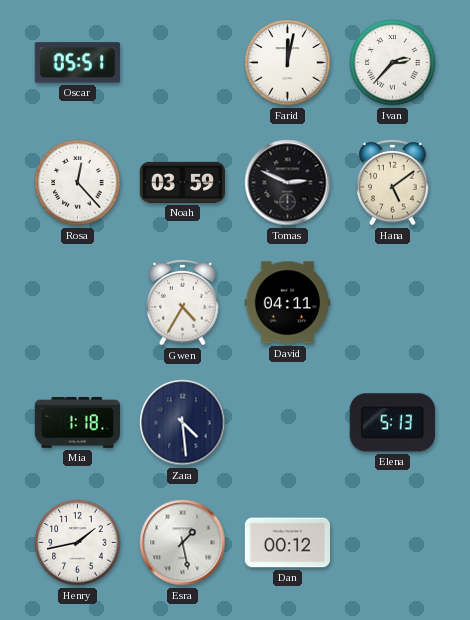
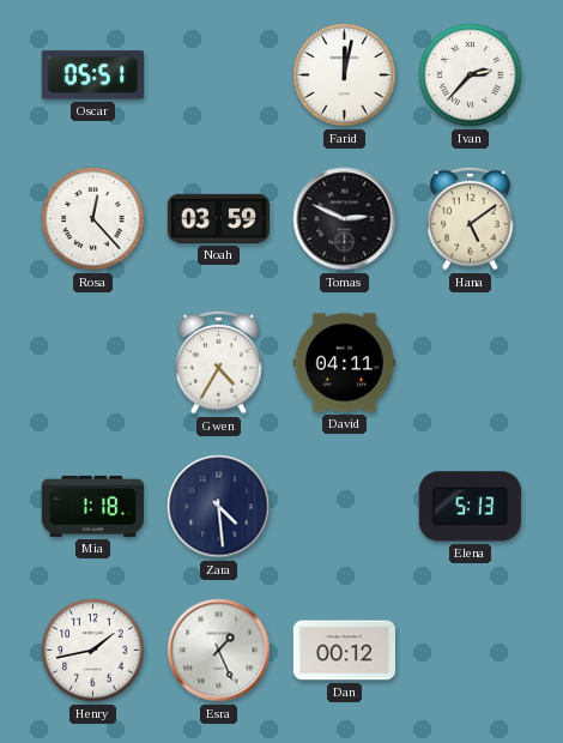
Esra: 1:28 -> 1:26 (219, 651)
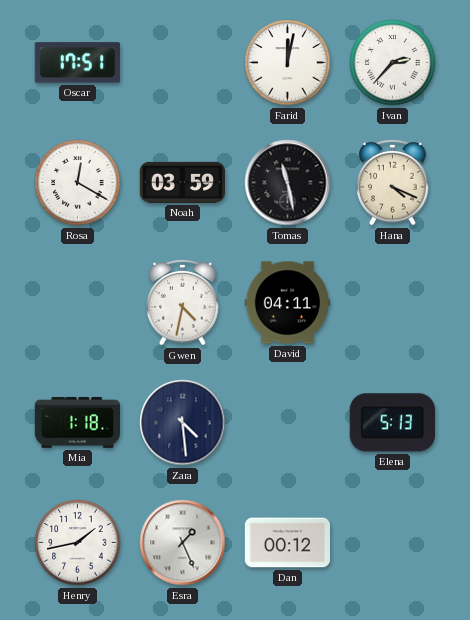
Oscar: 05:51 -> 17:51 (77, 63)
Rosa: 12:23 -> 12:20 (78, 183)
Tomas: 2:49 -> 11:28 (288, 183)
Hana: 5:09 -> 4:19 (393, 182)
Gwen: 4:35 -> 4:32 (183, 302)
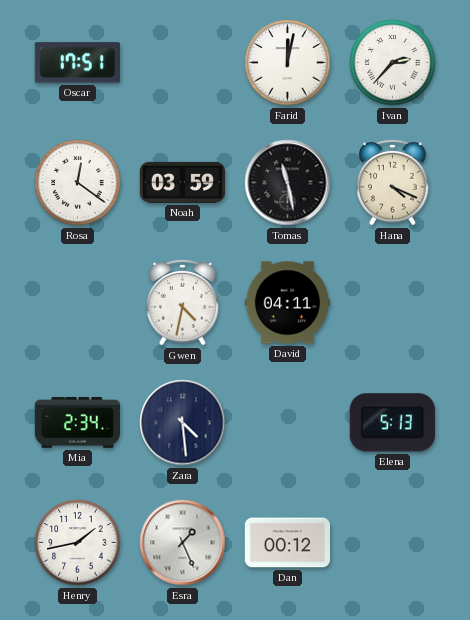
Rosa: 12:20 -> 12:21 (78, 183)
Mia: 1:18 -> 2:34 (77, 422)
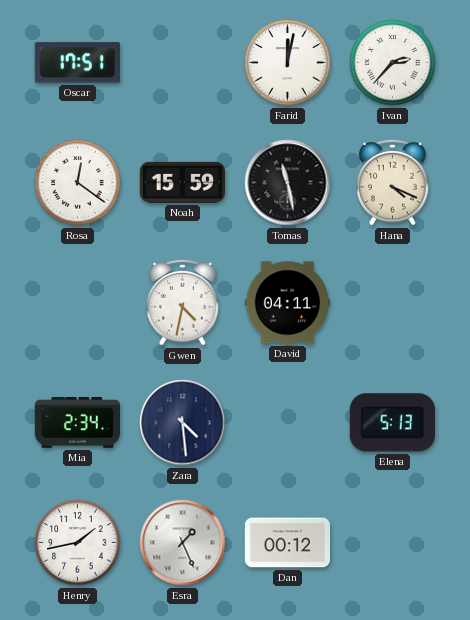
Noah: 03:59 -> 15:59 (182, 182)
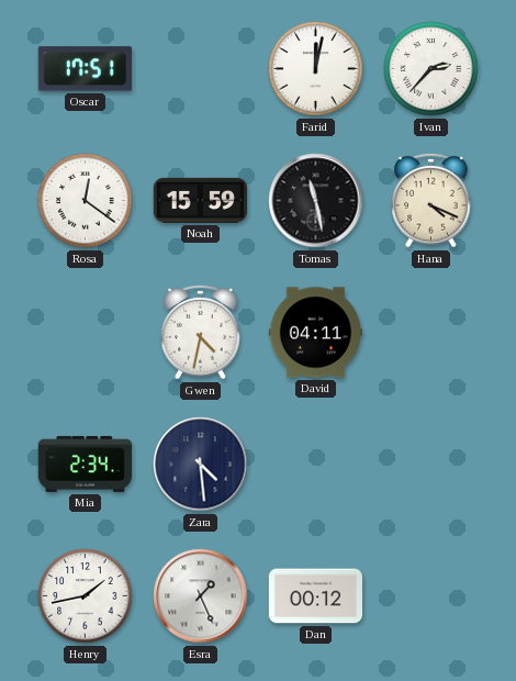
Elena: 5:13 -> none (392, 423)
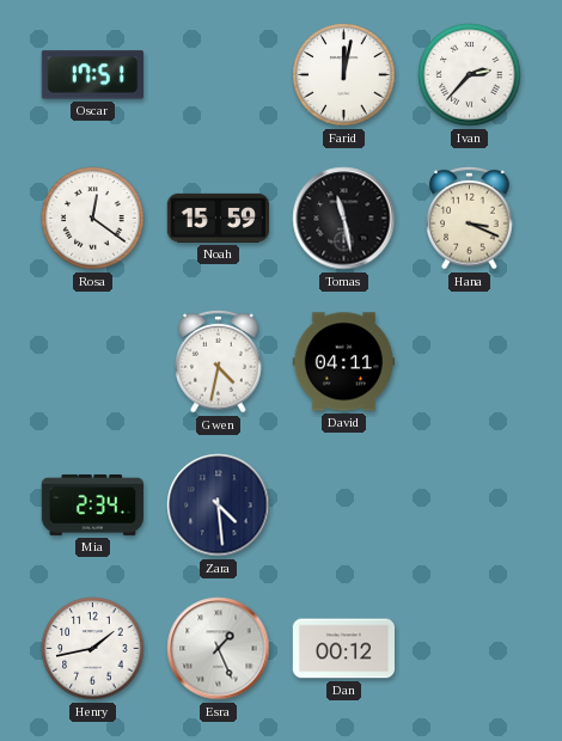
Hana: 4:19 -> 3:19 (470, 218)
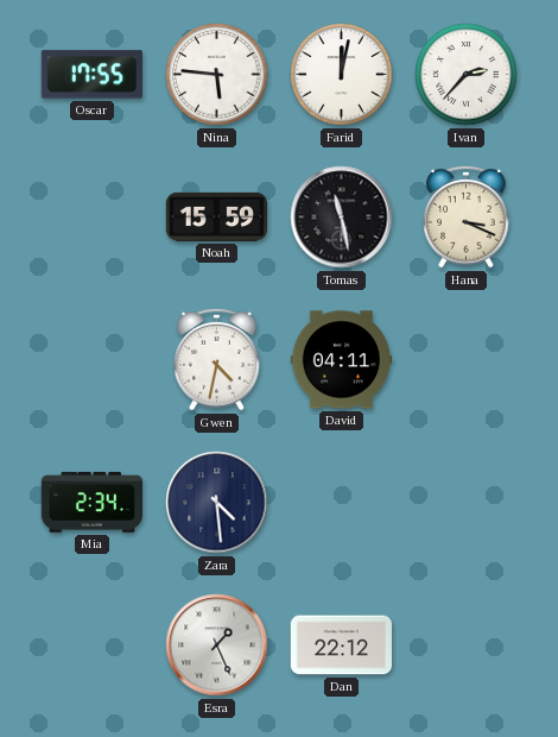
Oscar: 17:51 -> 17:55 (91, 75)
Nina: none -> 5:46 (217, 75)
Rosa: 12:21 -> none (93, 219)
Henry: 1:43 -> none (93, 649)
Dan: 00:12 -> 22:12 (341, 645)
